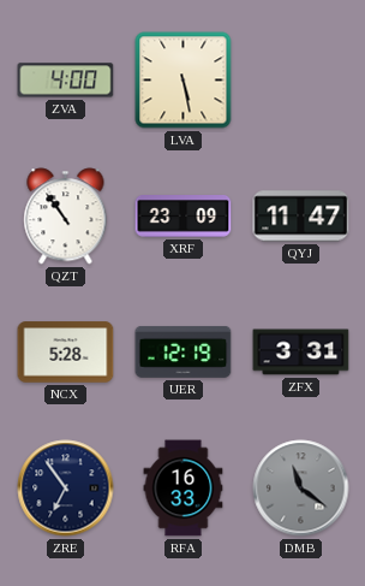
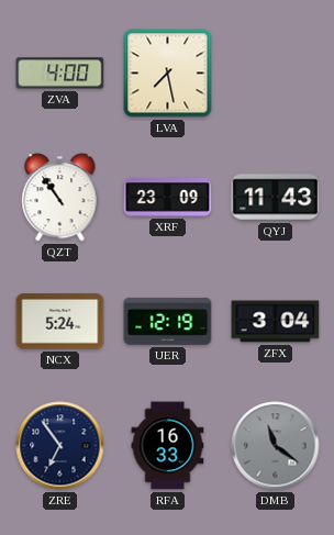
LVA: 5:28 -> 7:28 (168, 74)
QYJ: 11:47 -> 11:43 (276, 198)
NCX: 5:28 -> 5:24 (60, 322)
ZFX: 3:31 -> 3:04 (276, 322)
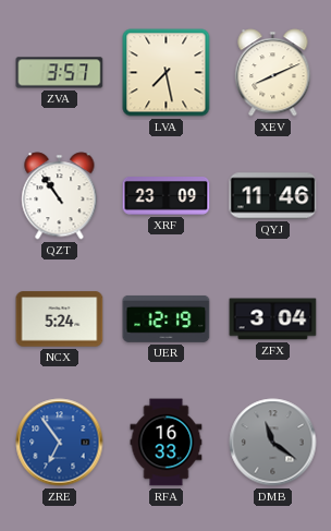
ZVA: 4:00 -> 3:57 (60, 73)
XEV: none -> 8:11 (273, 73)
QYJ: 11:43 -> 11:46 (273, 196)
ZRE dial: navy -> blue (60, 443)
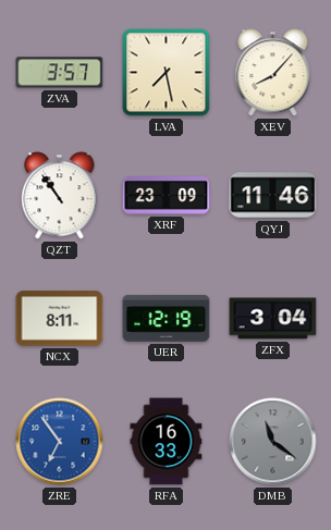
XEV: 8:11 -> 8:07 (273, 73)
NCX: 5:24 -> 8:11 (60, 319)
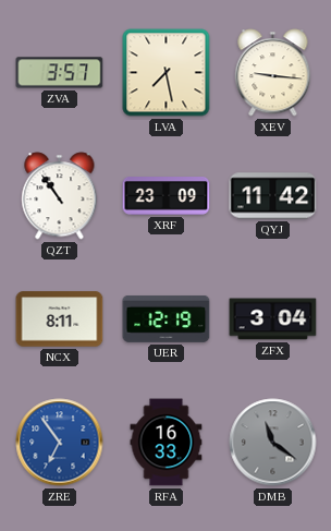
XEV: 8:07 -> 9:16 (273, 73)
QYJ: 11:46 -> 11:42 (273, 196)
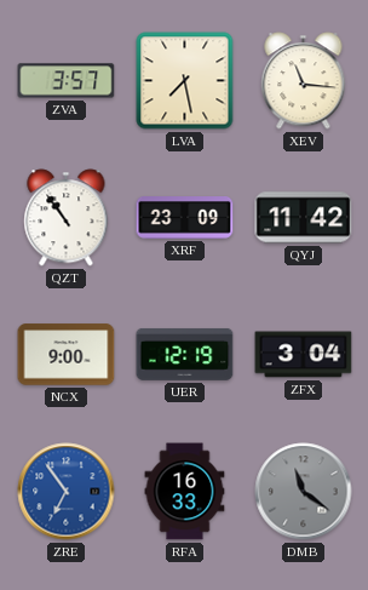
XEV: 9:16 -> 11:16 (304, 81)
NCX: 8:11 -> 9:00 (67, 355)
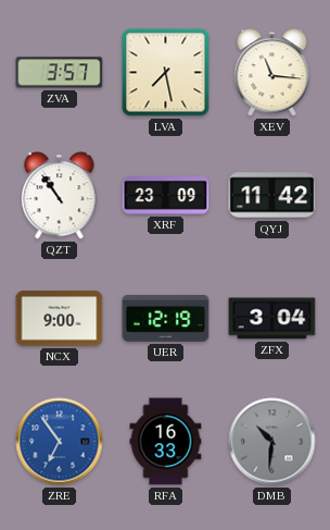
DMB: 11:21 -> 10:31 (272, 442)
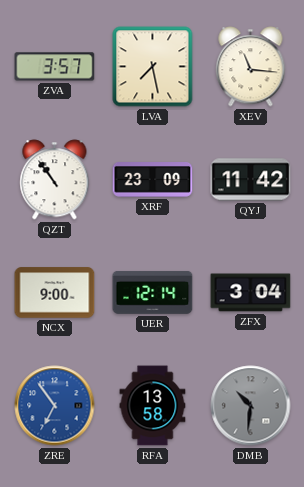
UER: 12:19 -> 12:14 (153, 292)
RFA: 16:33 -> 13:58 (153, 406)
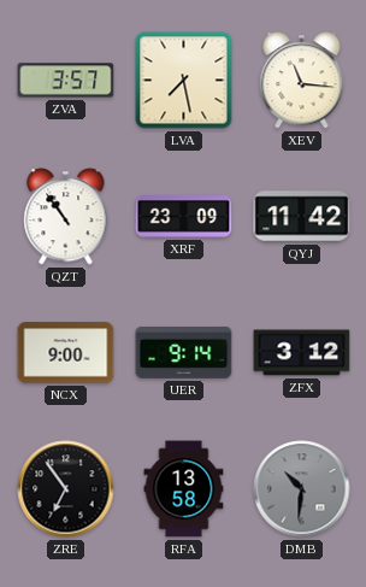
UER: 12:14 -> 9:14 (184, 352)
ZFX: 3:04 -> 3:12 (302, 353)
ZRE dial: blue -> black (66, 489)
